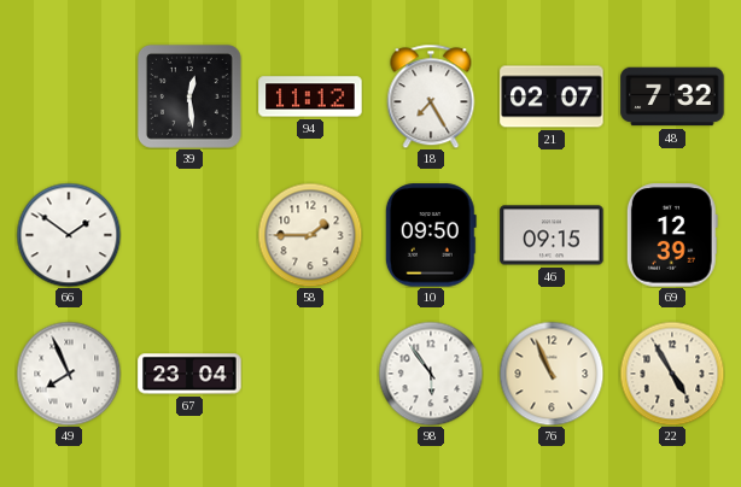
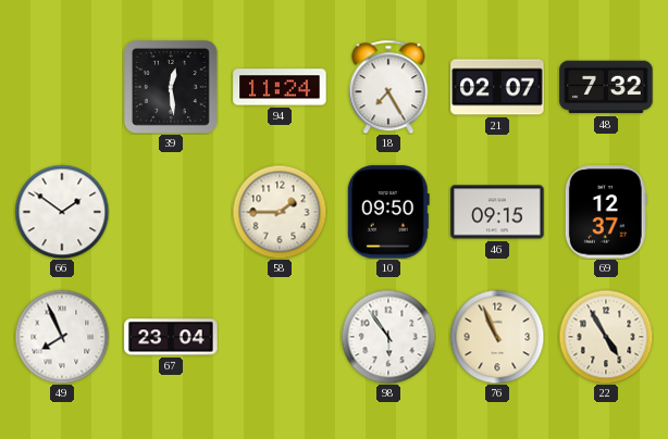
94: 11:12 -> 11:24 (280, 87)
69: 12:39 -> 12:37 (606, 212)
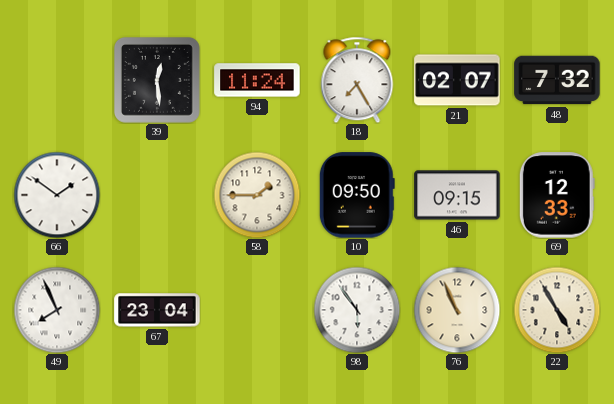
69: 12:37 -> 12:33 (557, 195)
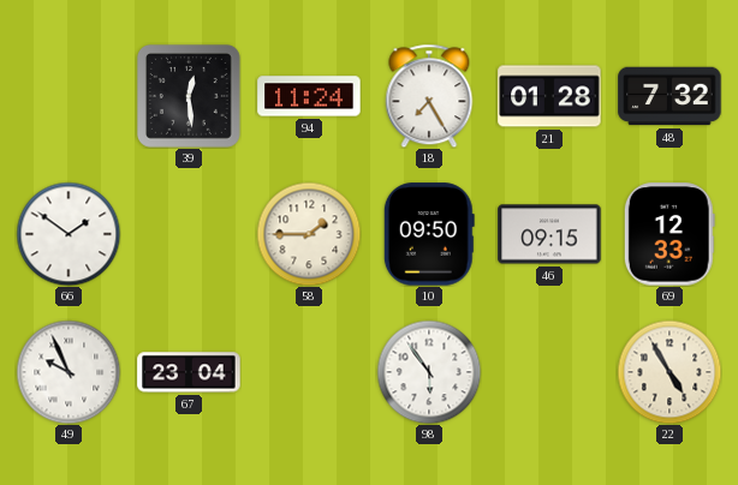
21: 02:07 -> 01:28 (549, 96)
49: 7:56 -> 9:56 (69, 372)
76: 10:56 -> none (457, 310)
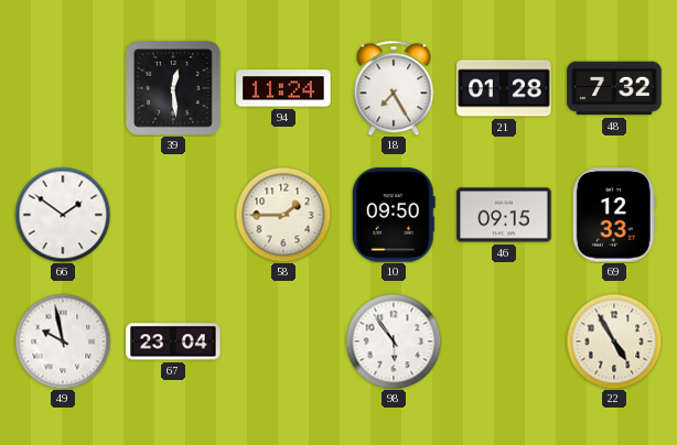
49: 9:56 -> 9:58 (63, 341)
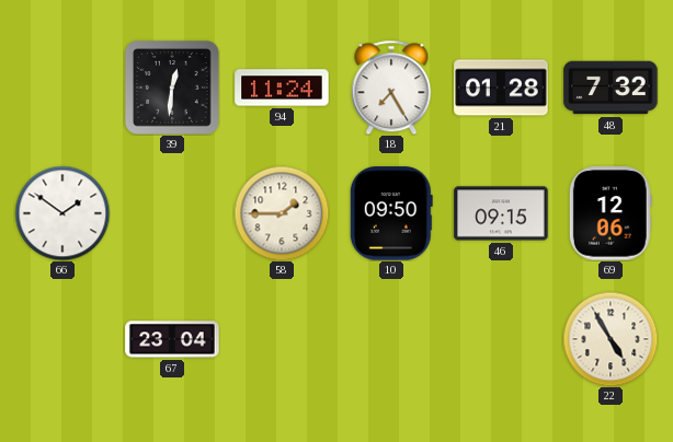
39: 12:29 -> 12:31 (172, 88)
69: 12:33 -> 12:06 (611, 213)
49: 9:58 -> none (63, 341)
98: 5:54 -> none (394, 341)
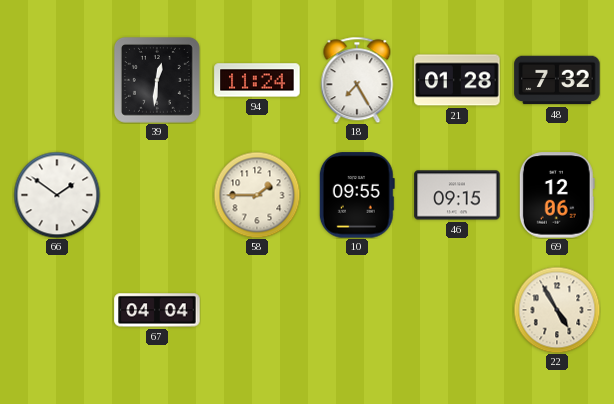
10: 09:50 -> 09:55 (357, 195)
67: 23:04 -> 04:04 (157, 310)
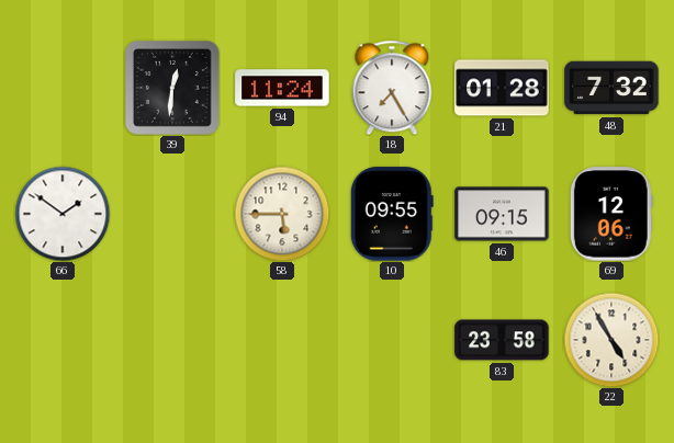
58: 1:45 -> 5:45 (282, 214)
67: 04:04 -> none (157, 310)
83: none -> 23:58 (502, 340)
